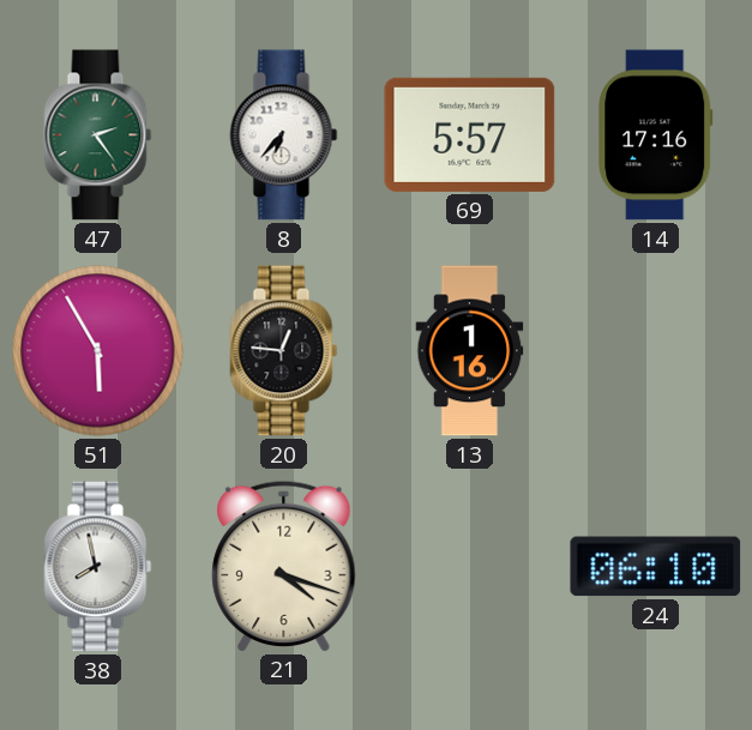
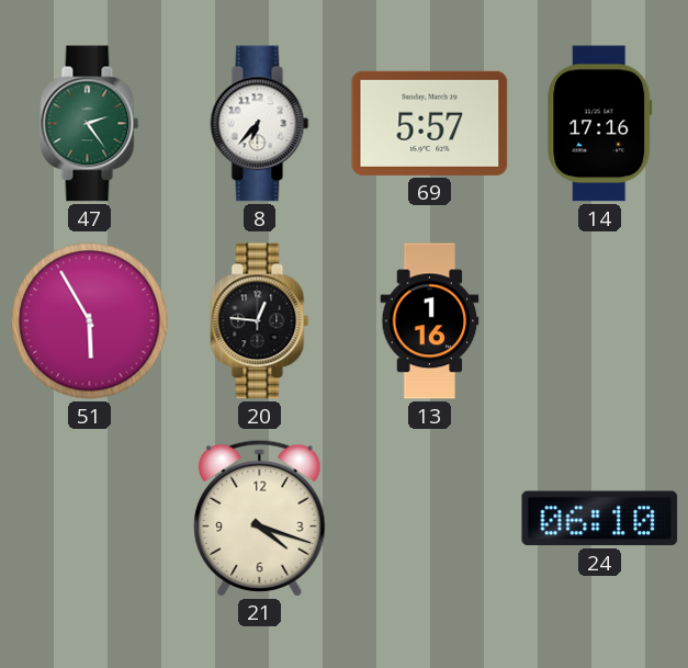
38: 7:58 -> none (98, 567)
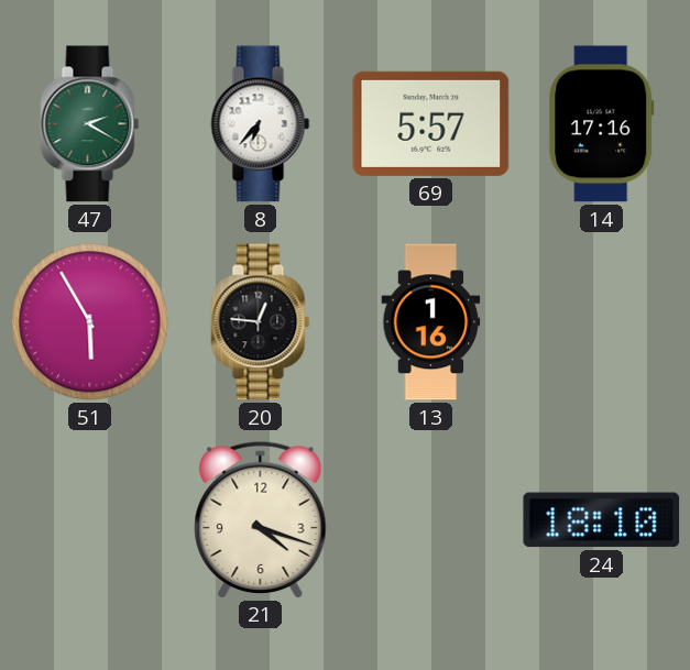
47: 2:24 -> 2:20 (90, 124)
24: 06:10 -> 18:10 (602, 520)
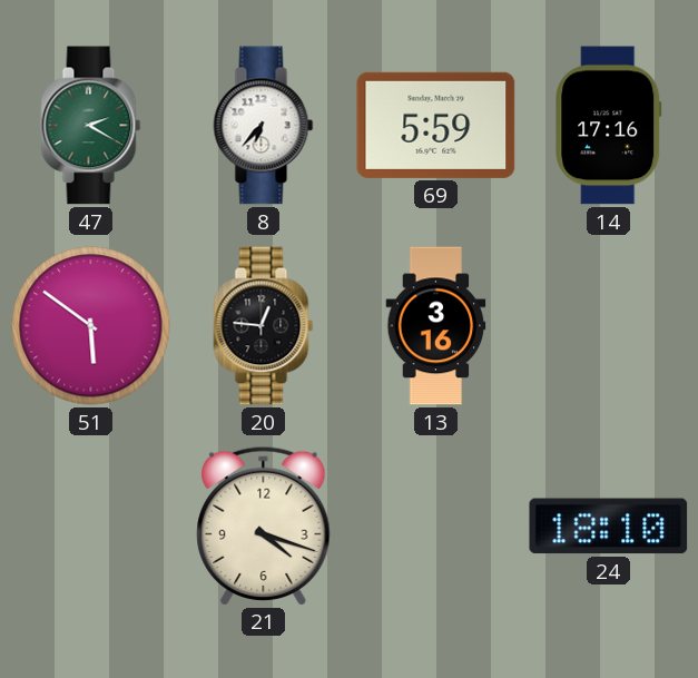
69: 5:57 -> 5:59 (436, 125)
51: 5:55 -> 5:51 (91, 326)
13: 1:16 -> 3:16 (436, 326)
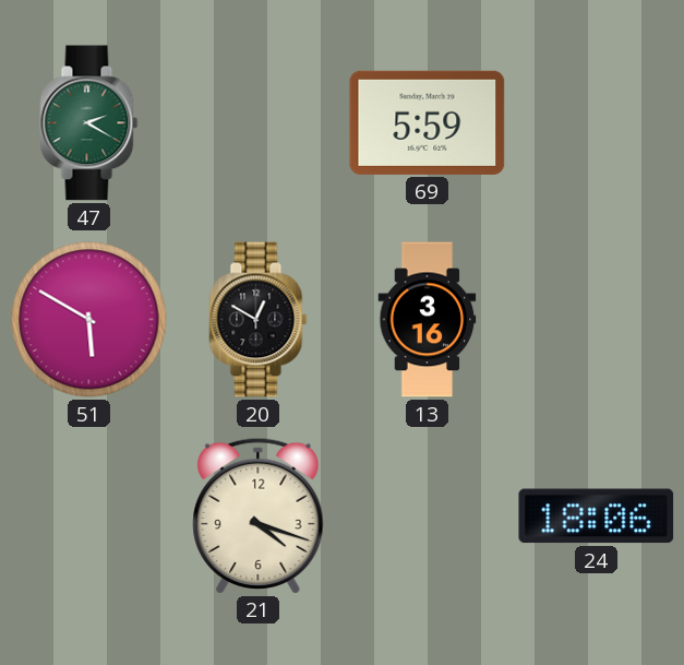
8: 6:37 -> none (264, 126)
14: 17:16 -> none (609, 126)
51: 5:51 -> 5:50 (89, 320)
20: 12:46 -> 12:50 (259, 320)
24: 18:10 -> 18:06 (597, 516)
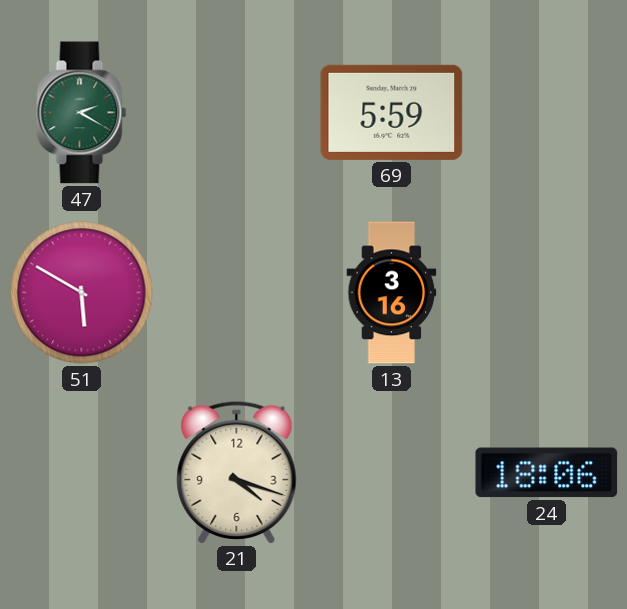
20: 12:50 -> none (259, 320)
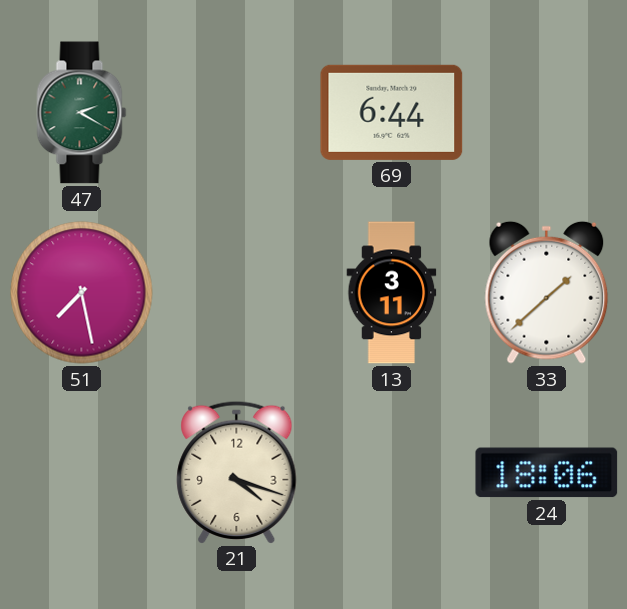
69: 5:59 -> 6:44 (392, 112)
51: 5:50 -> 7:28 (82, 293)
13: 3:16 -> 3:11 (392, 293)
33: none -> 1:38 (547, 292)
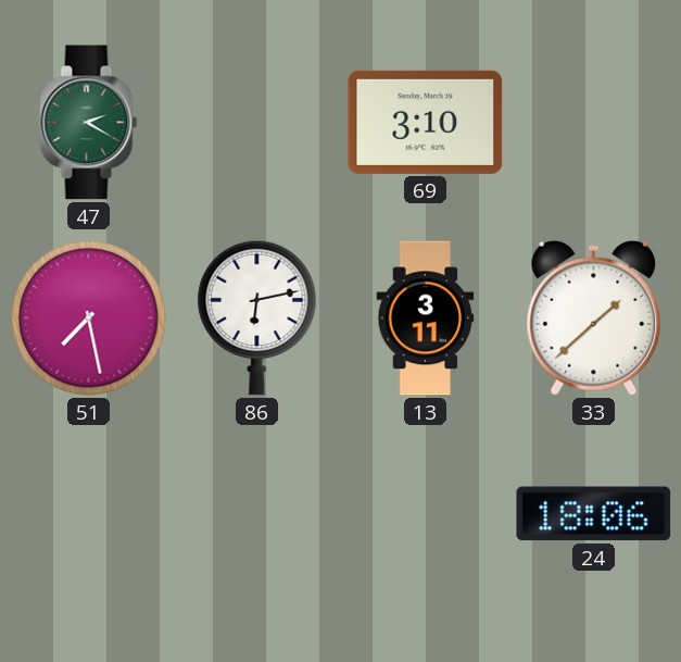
69: 6:44 -> 3:10 (426, 122)
86: none -> 6:13 (257, 317)
21: 4:18 -> none (237, 472)
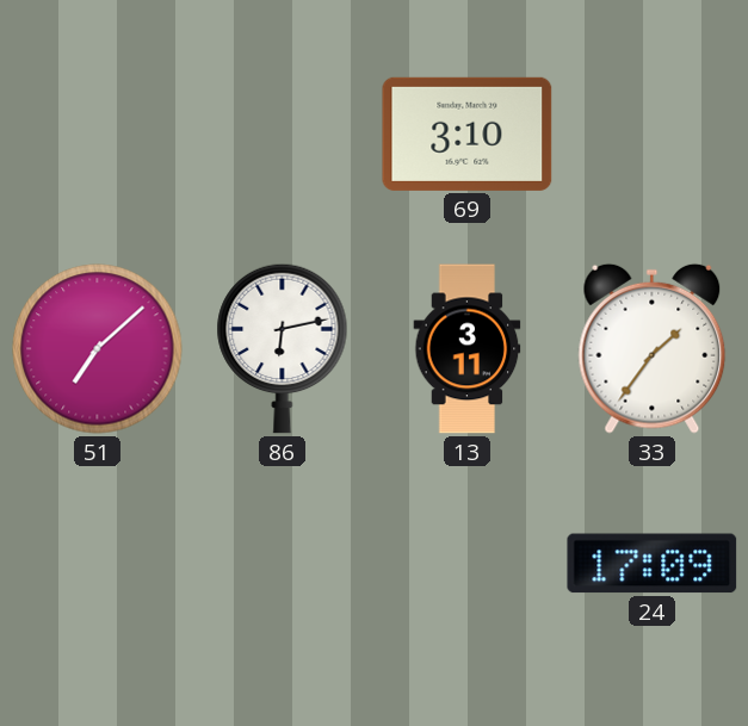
47: 2:20 -> none (89, 123)
51: 7:28 -> 7:08 (98, 349)
33: 1:38 -> 1:36 (653, 348)
24: 18:06 -> 17:09 (653, 564)
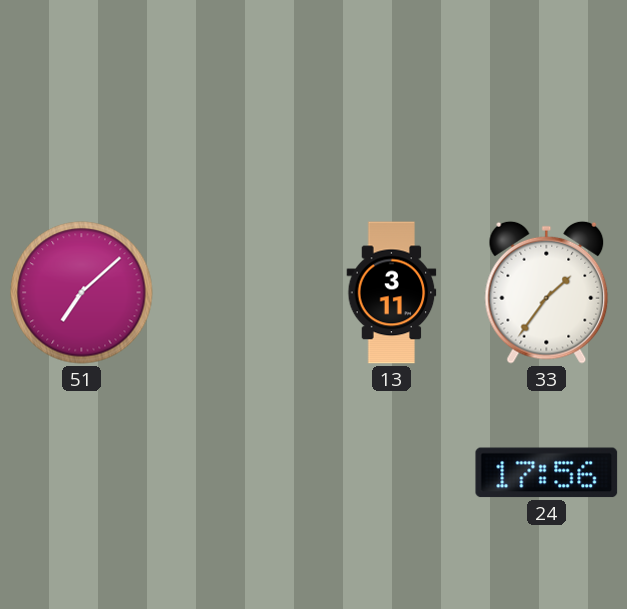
69: 3:10 -> none (468, 134)
86: 6:13 -> none (283, 348)
24: 17:09 -> 17:56 (547, 473)
